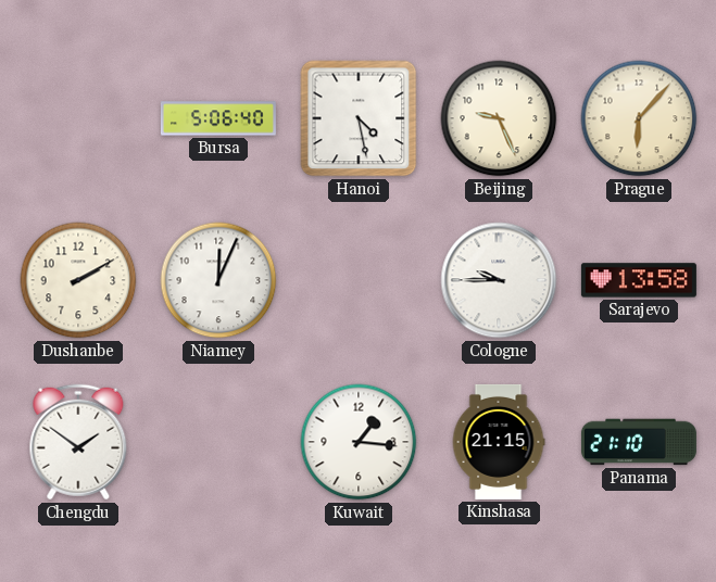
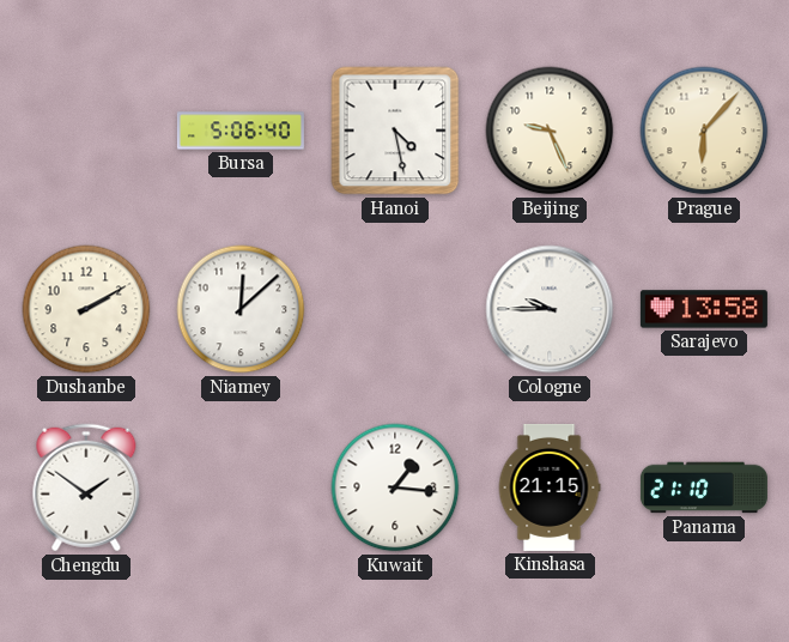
Niamey: 12:04 -> 12:08 (241, 309)
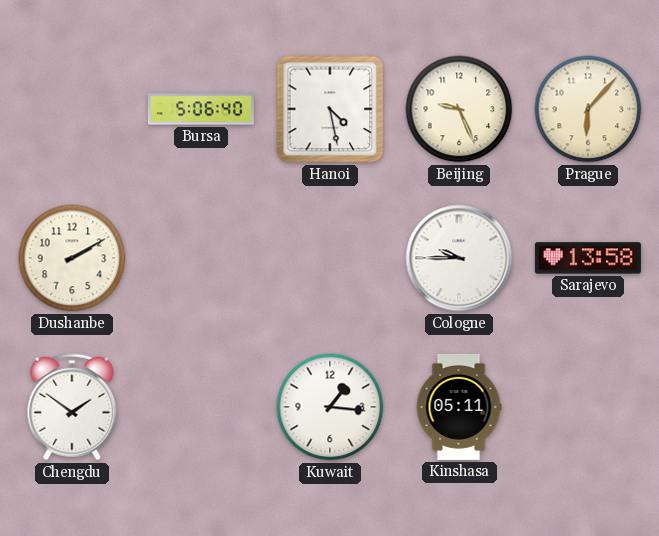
Niamey: 12:08 -> none (241, 309)
Kinshasa: 21:15 -> 05:11 (459, 407)
Panama: 21:10 -> none (704, 487)
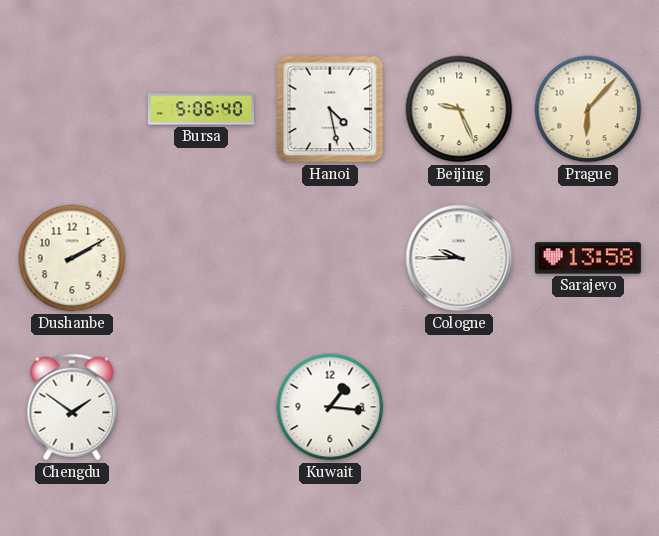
Kinshasa: 05:11 -> none (459, 407)
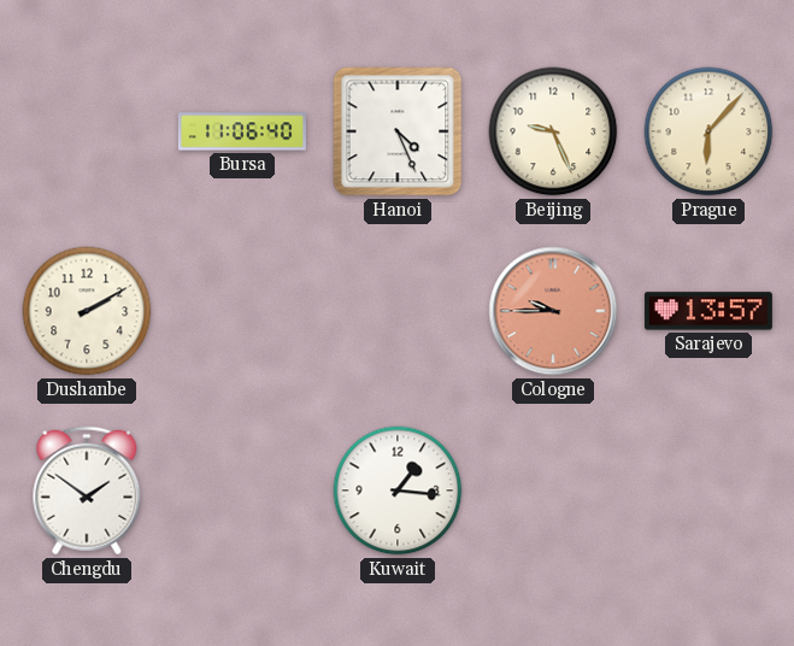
Bursa: 5:06 -> 11:06 (242, 131)
Hanoi: 4:28 -> 4:26 (398, 131)
Cologne dial: white -> salmon (553, 311)
Sarajevo: 13:58 -> 13:57 (708, 311)
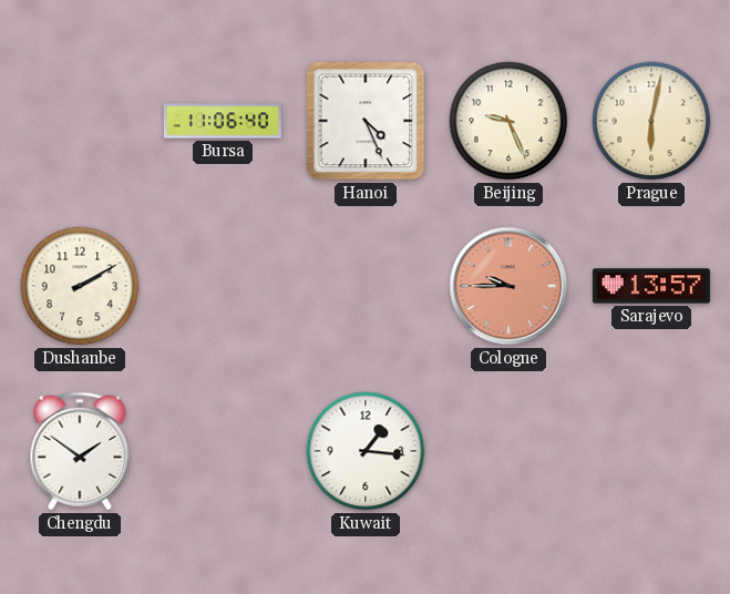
Prague: 6:07 -> 6:02 (651, 121)
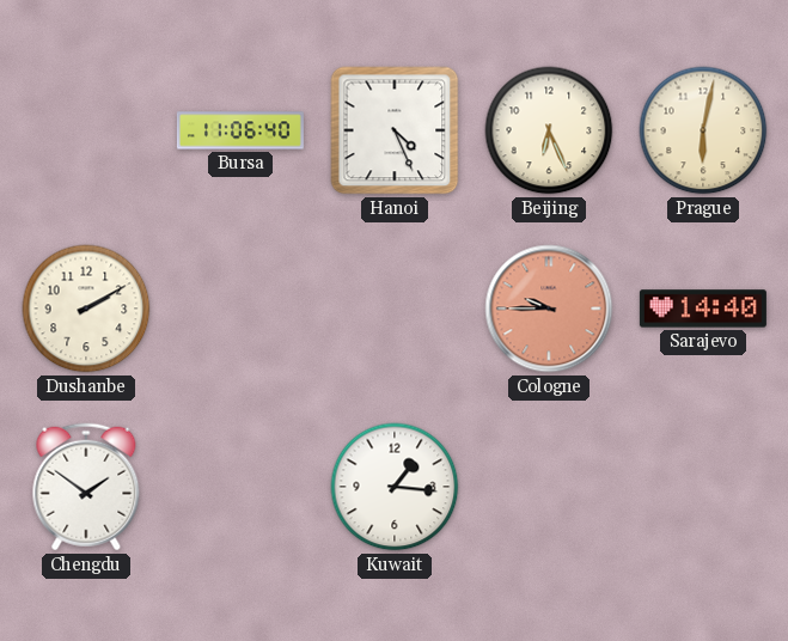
Beijing: 9:26 -> 6:26 (549, 130)
Sarajevo: 13:57 -> 14:40 (703, 309)
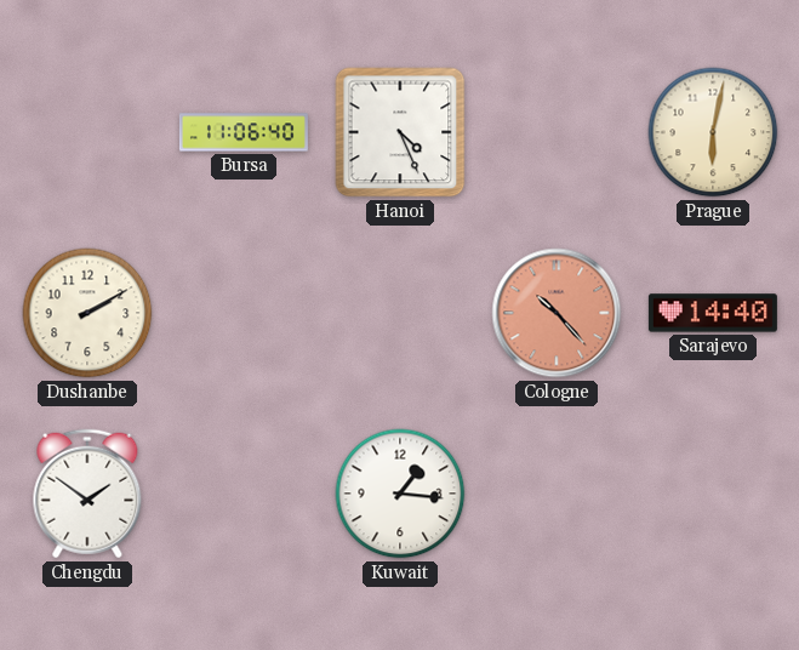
Beijing: 6:26 -> none (549, 130)
Cologne: 9:45 -> 10:23 (557, 313)
